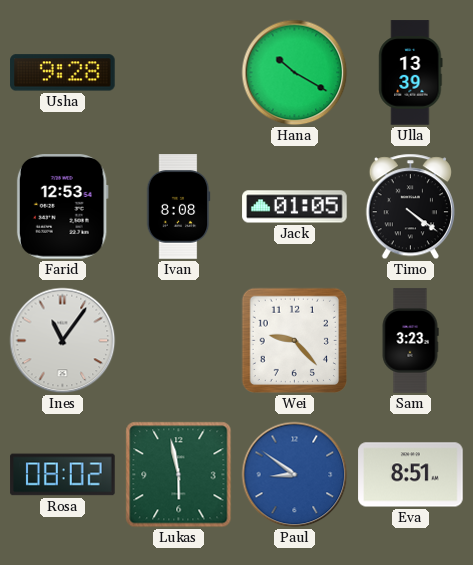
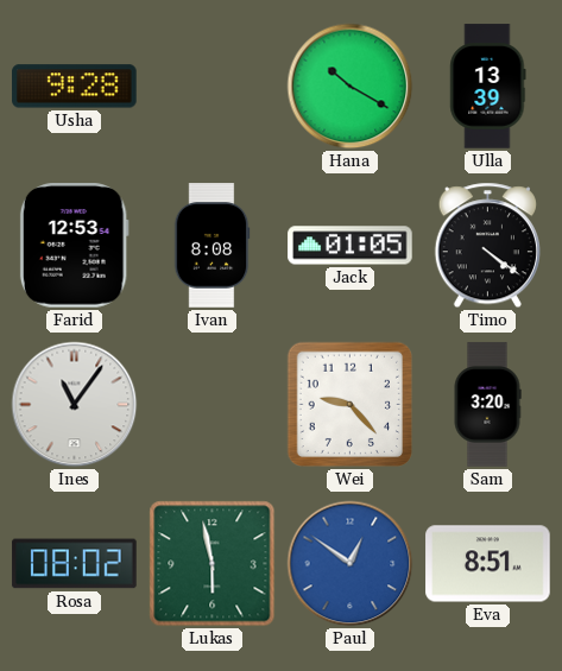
Sam: 3:23 -> 3:20 (487, 405)
Paul: 8:51 -> 12:51 (351, 564)
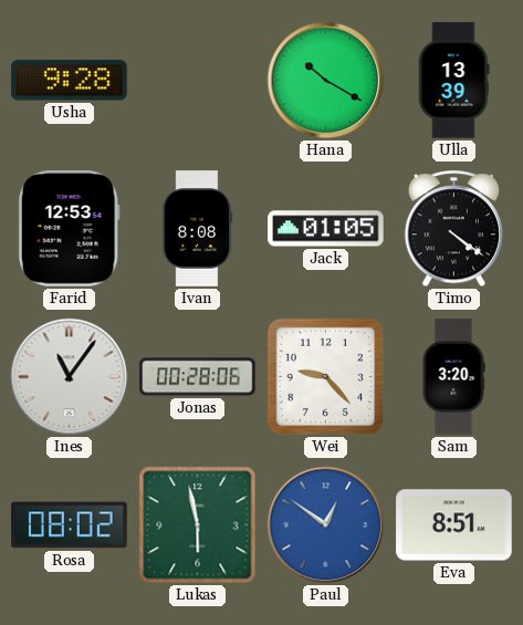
Jonas: none -> 00:28 (198, 377)
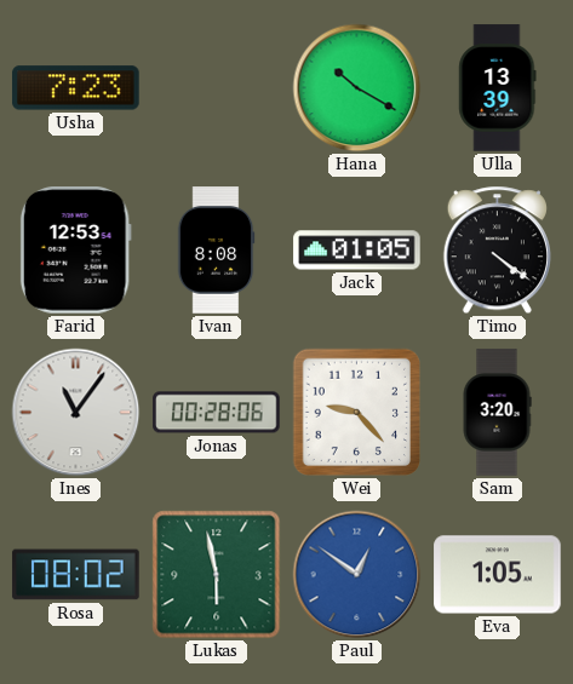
Usha: 9:28 -> 7:23 (76, 88)
Eva: 8:51 -> 1:05 (498, 575)
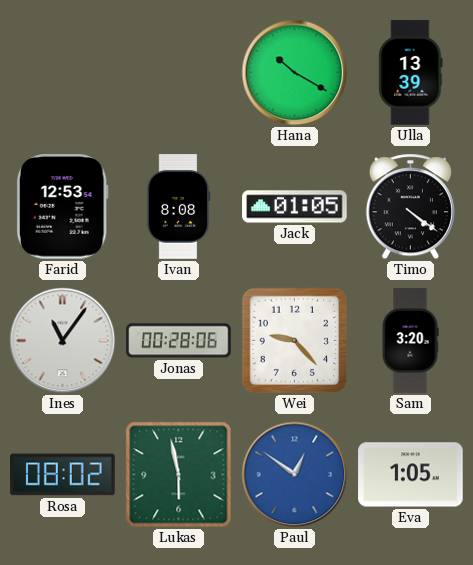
Usha: 7:23 -> none (76, 88)
